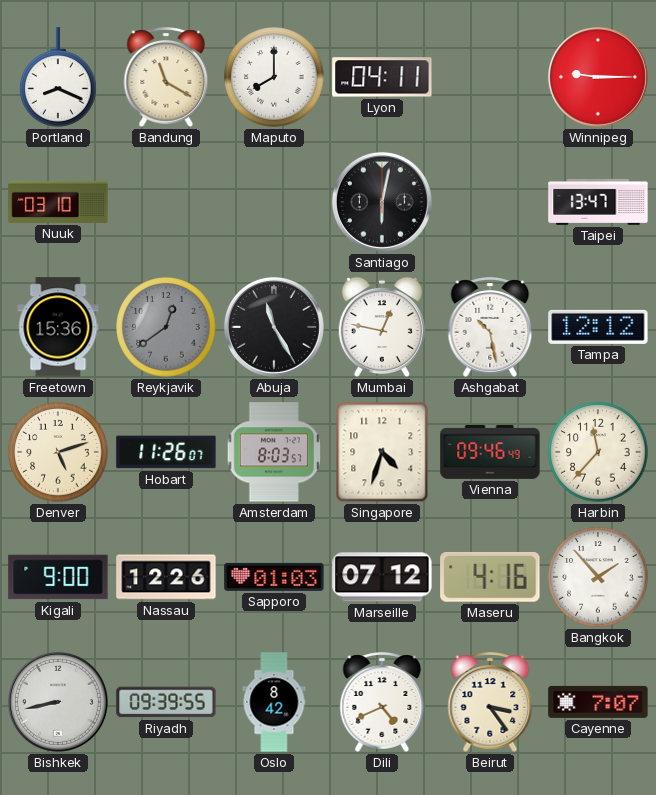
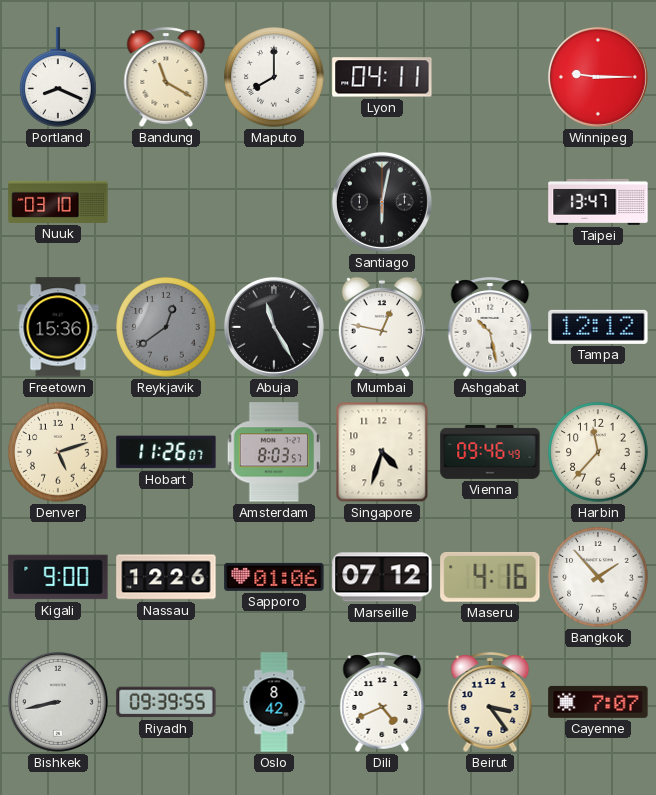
Sapporo: 01:03 -> 01:06 (274, 577)
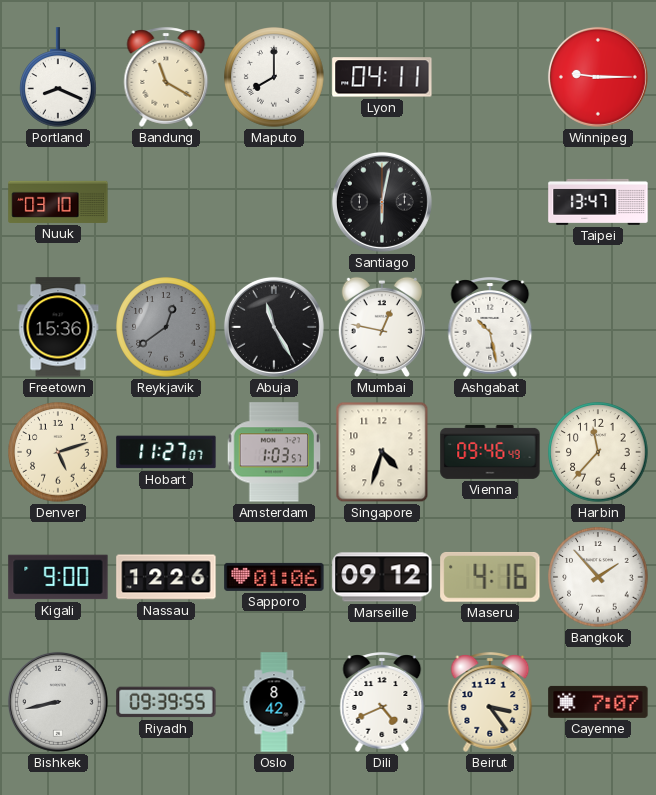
Tampa: 12:12 -> none (598, 327)
Hobart: 11:26 -> 11:27 (166, 452)
Amsterdam: 8:03 -> 1:03 (273, 452)
Marseille: 07:12 -> 09:12 (382, 577)
